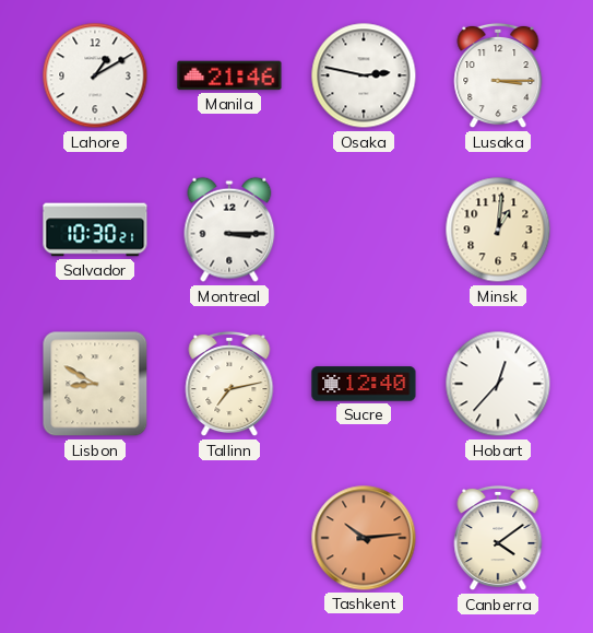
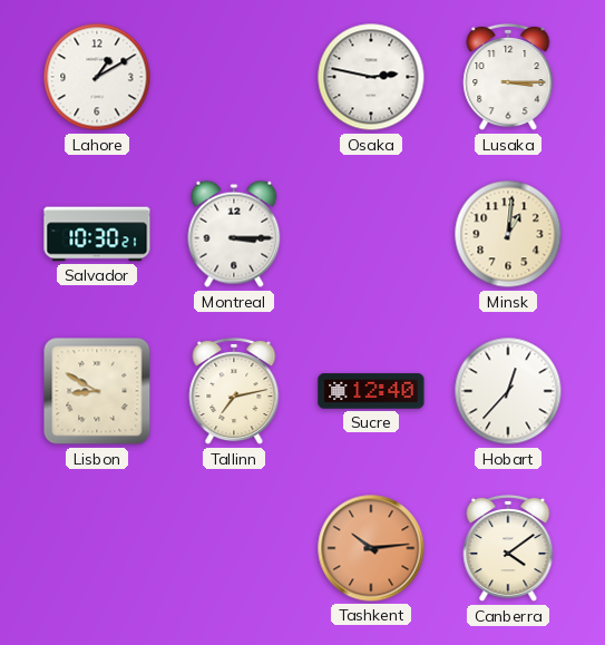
Manila: 21:46 -> none (229, 75)
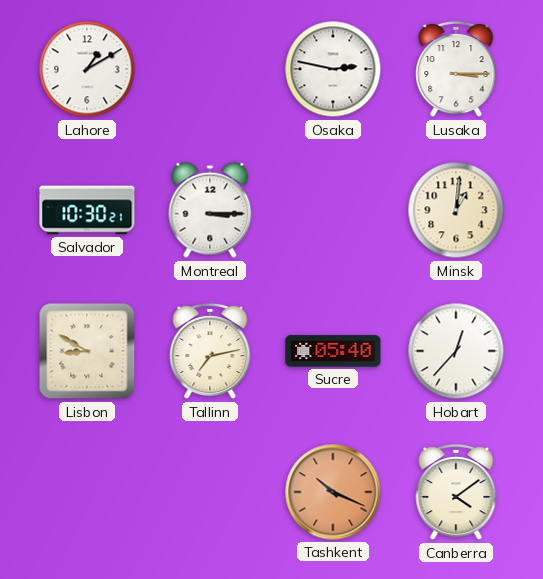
Sucre: 12:40 -> 05:40 (333, 351)
Tashkent: 10:14 -> 10:19 (333, 492)
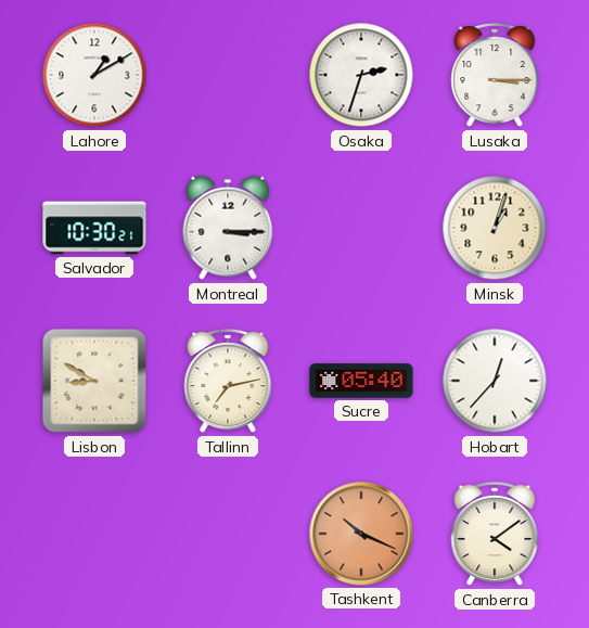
Osaka: 2:47 -> 2:33 (361, 75)
Minsk: 1:01 -> 1:03 (495, 228)
